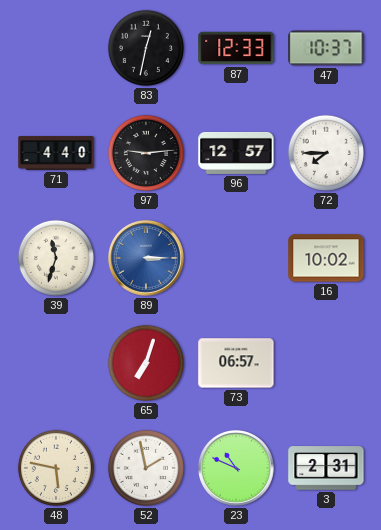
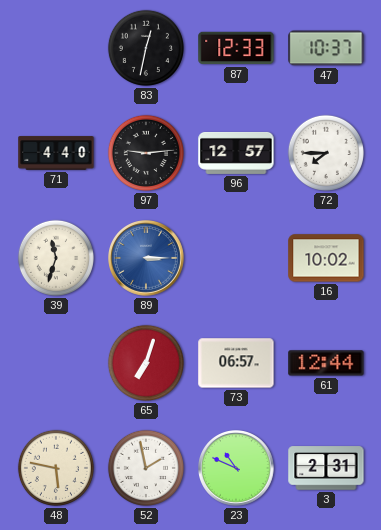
61: none -> 12:44 (326, 363)
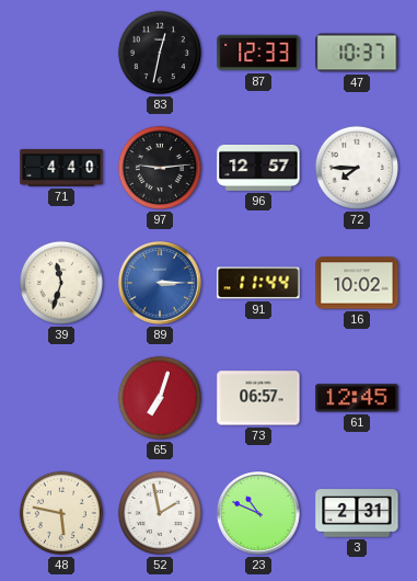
91: none -> 11:44 (258, 283)
61: 12:44 -> 12:45 (357, 398)
